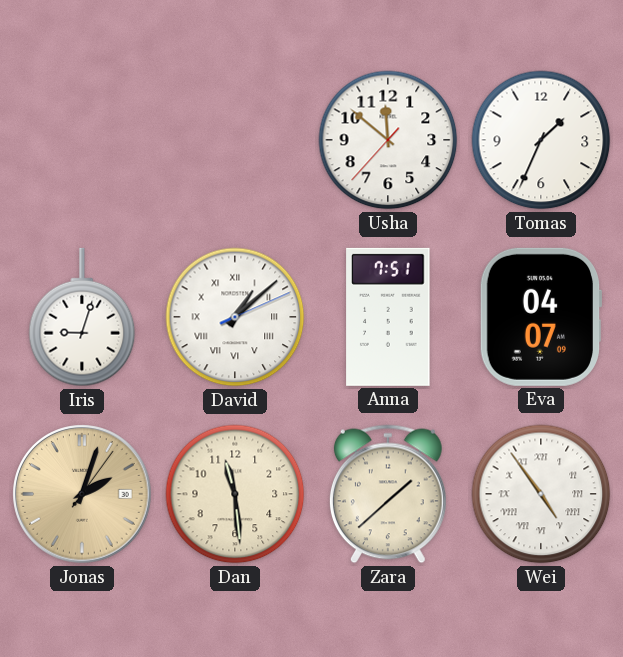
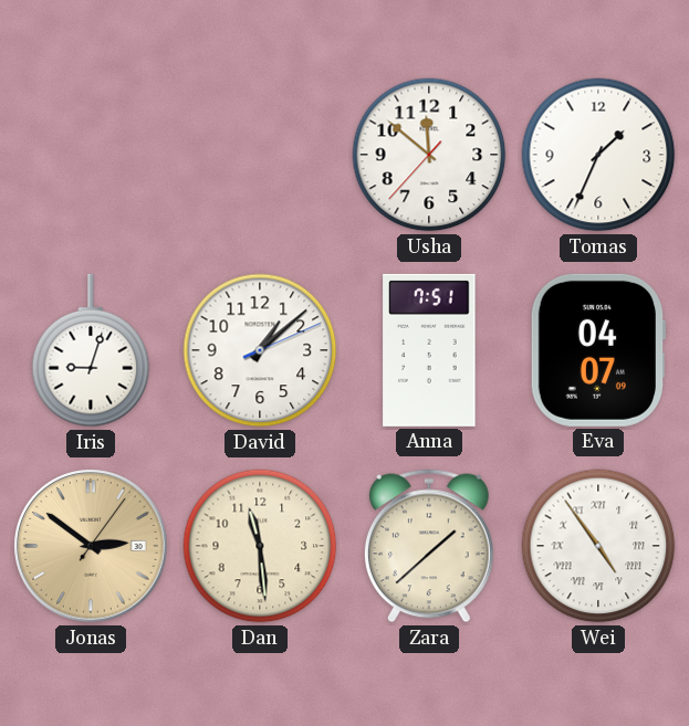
David numerals: Roman -> Arabic (260, 350)
Jonas: 2:03 -> 2:51 (91, 546)
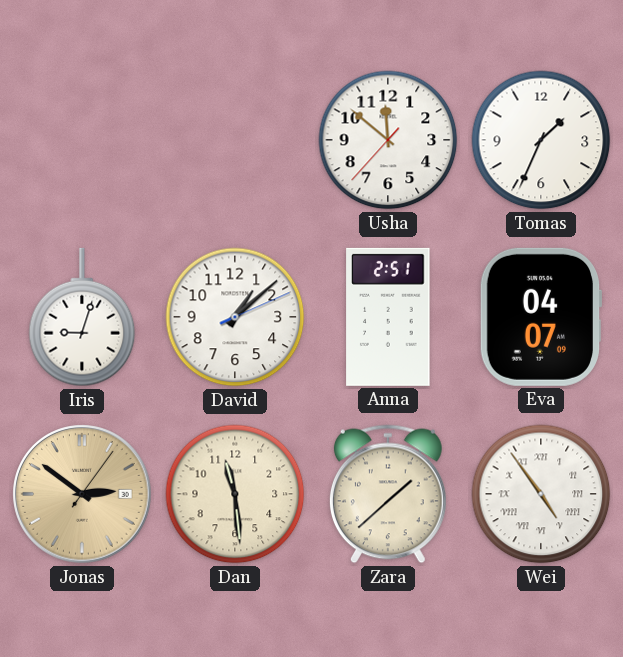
Anna: 7:51 -> 2:51 (388, 317)
